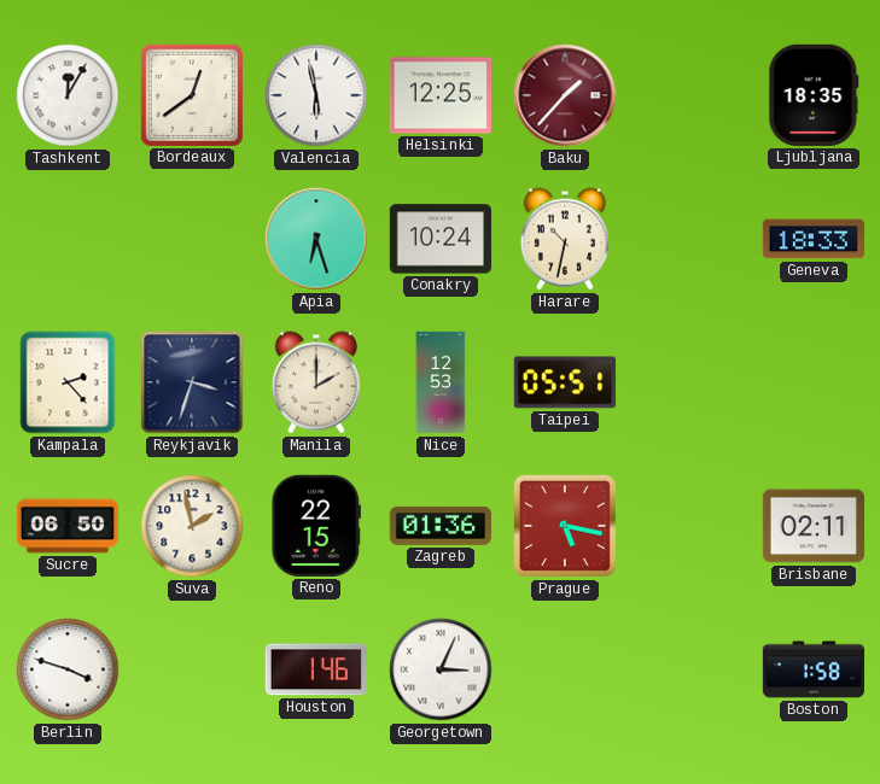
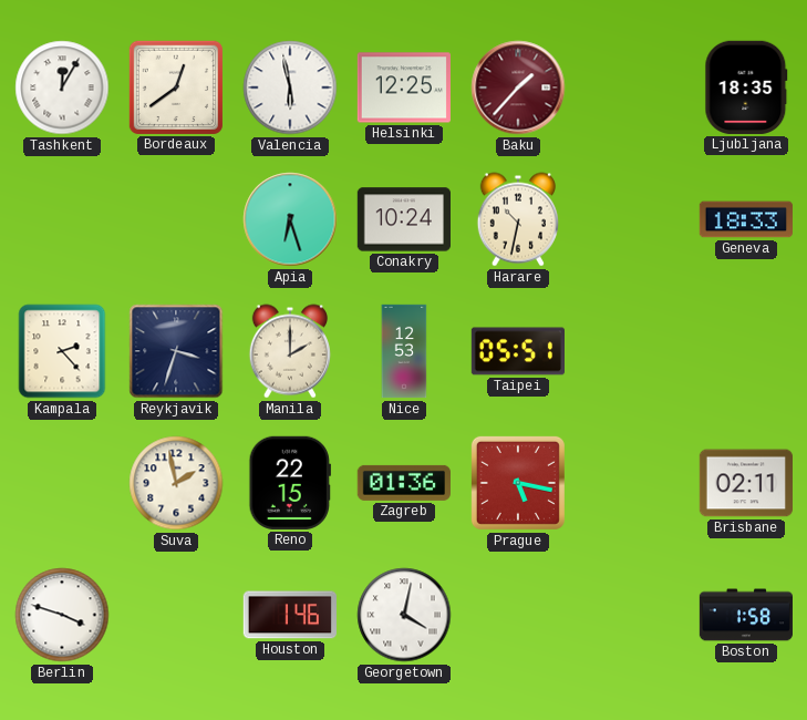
Sucre: 06:50 -> none (66, 526)
Georgetown: 3:04 -> 4:02 (404, 615)
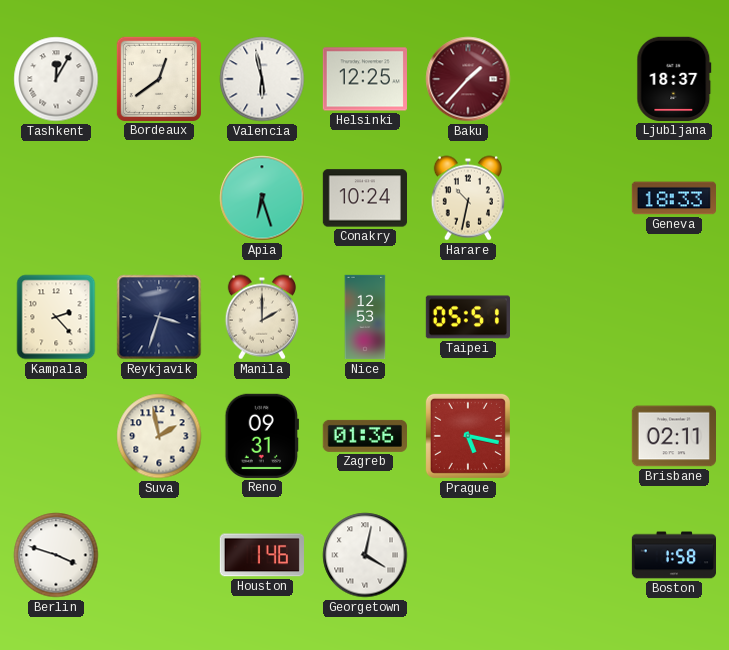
Ljubljana: 18:35 -> 18:37 (674, 79)
Reno: 22:15 -> 09:31 (262, 436)
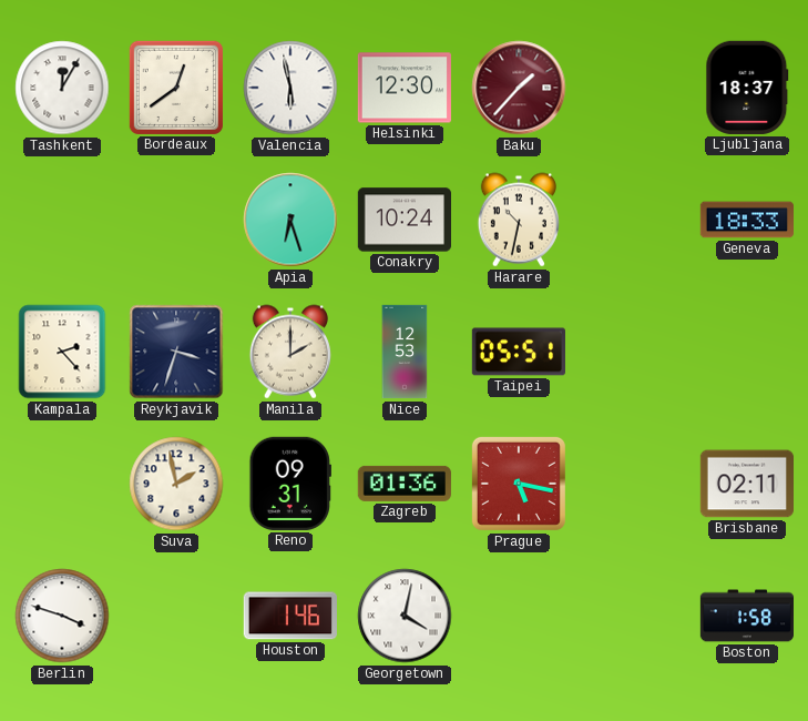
Helsinki: 12:25 -> 12:30 (405, 88)
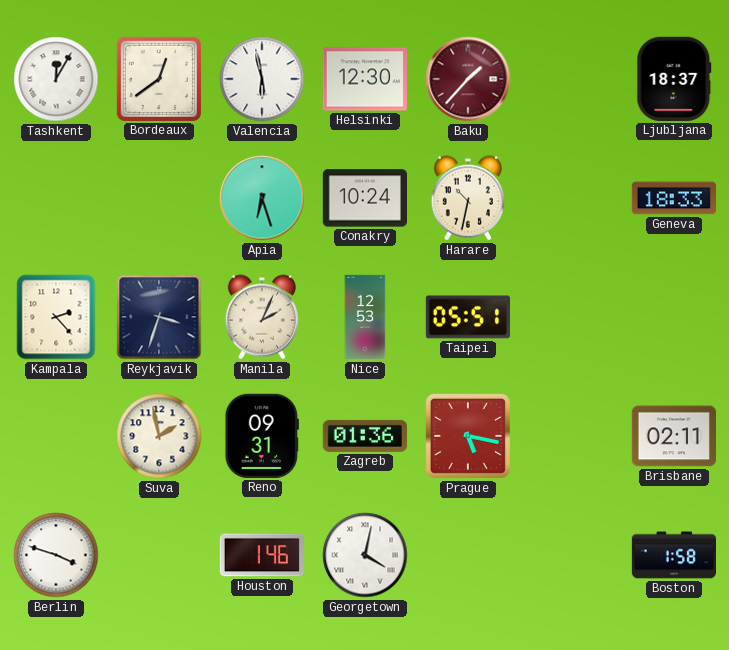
Manila: 2:00 -> 2:04 (262, 317)
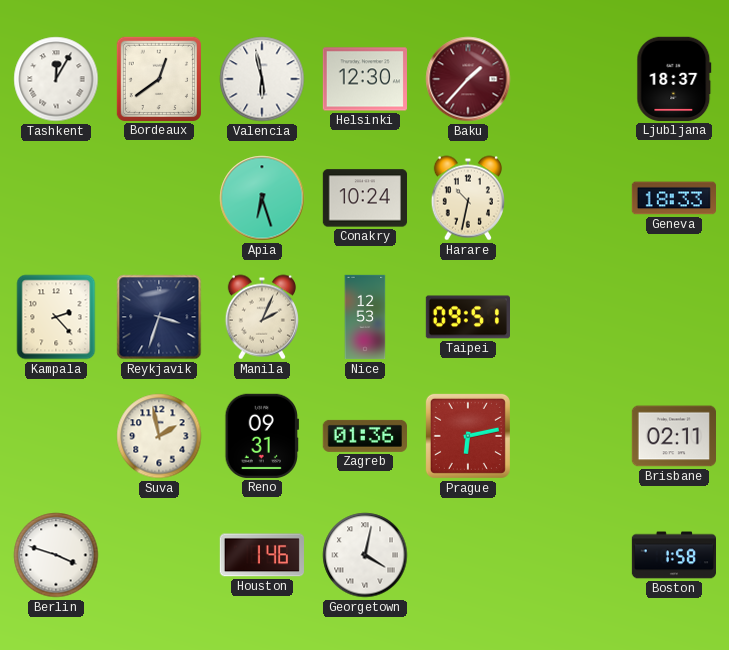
Taipei: 05:51 -> 09:51 (467, 317)
Prague: 5:17 -> 6:13 (468, 436)
